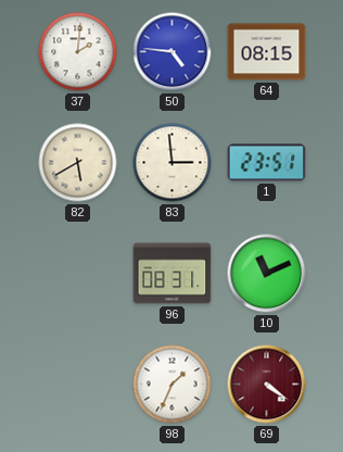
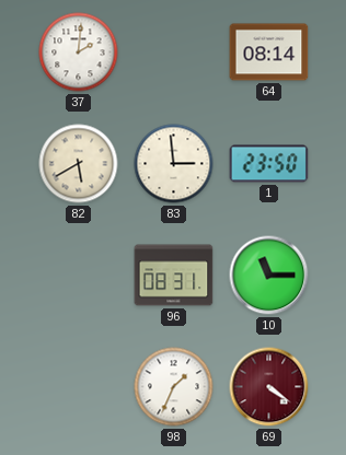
50: 4:46 -> none (173, 52)
64: 08:15 -> 08:14 (269, 52)
1: 23:51 -> 23:50 (269, 164)
10: 11:11 -> 11:15 (269, 276)
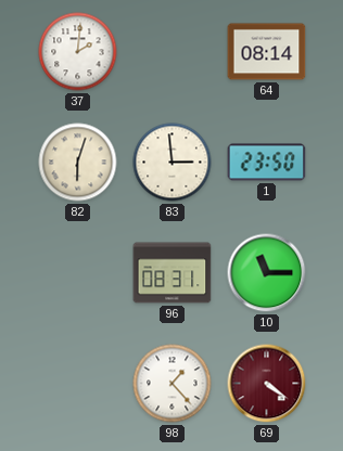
82: 5:40 -> 6:03 (78, 163)
98: 1:34 -> 1:23 (173, 384)
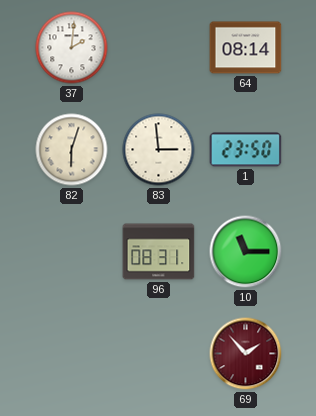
98: 1:23 -> none (173, 384)
69: 4:21 -> 1:53 (246, 354)
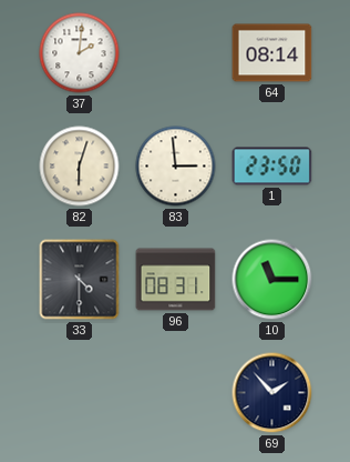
33: none -> 4:30 (80, 280)
69 dial: burgundy -> navy (272, 393)
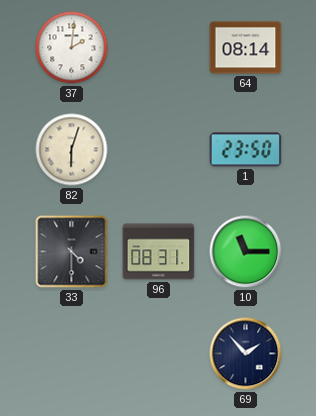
83: 2:59 -> none (176, 167)
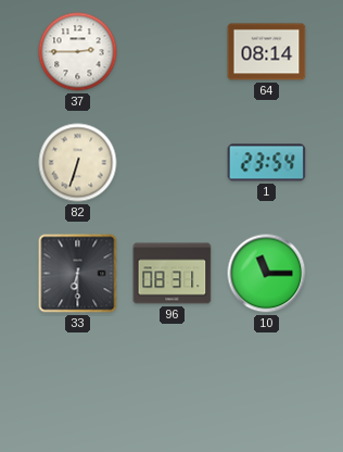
37: 2:01 -> 2:45 (78, 52)
82: 6:03 -> 6:33 (78, 163)
1: 23:50 -> 23:54 (267, 163)
33: 4:30 -> 6:30 (78, 274)
69: 1:53 -> none (246, 354)
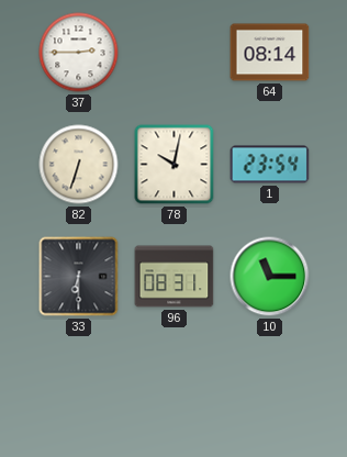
78: none -> 10:02 (175, 165)
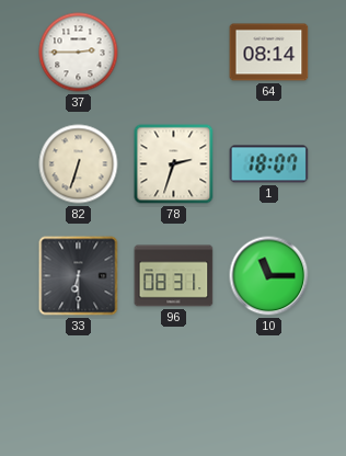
78: 10:02 -> 2:33 (174, 164)
1: 23:54 -> 18:07 (269, 164)
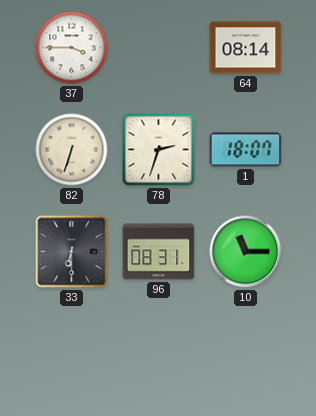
37: 2:45 -> 3:45 (72, 48)
